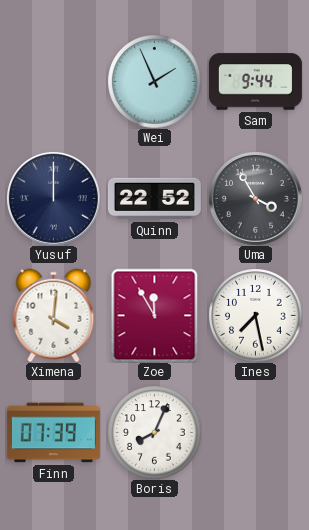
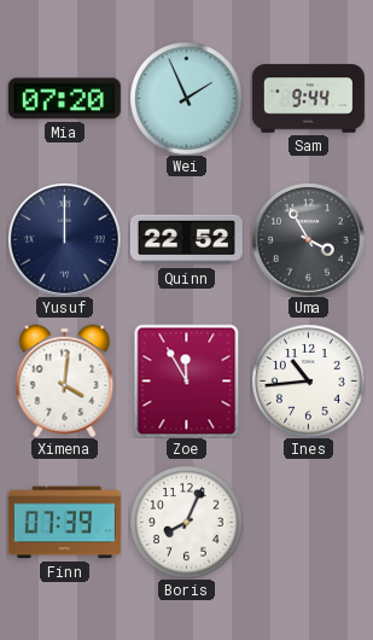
Mia: none -> 07:20 (64, 99)
Ines: 7:28 -> 10:44 (308, 380)
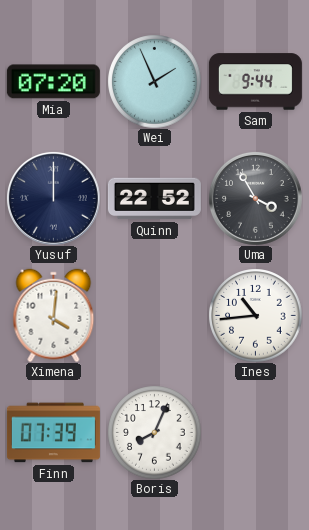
Zoe: 11:55 -> none (187, 380)
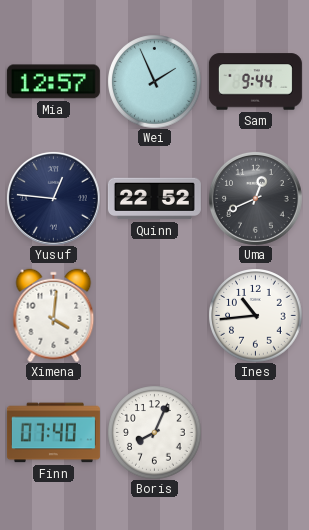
Mia: 07:20 -> 12:57 (53, 82)
Yusuf: 12:00 -> 12:46 (53, 198)
Uma: 3:55 -> 12:41 (255, 198)
Finn: 07:39 -> 07:40 (53, 433)
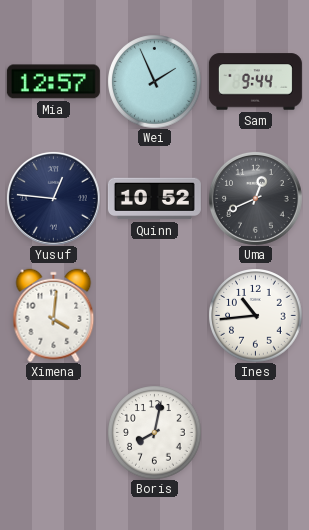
Quinn: 22:52 -> 10:52 (154, 199)
Finn: 07:40 -> none (53, 433)
Boris: 8:04 -> 8:02 (154, 432)
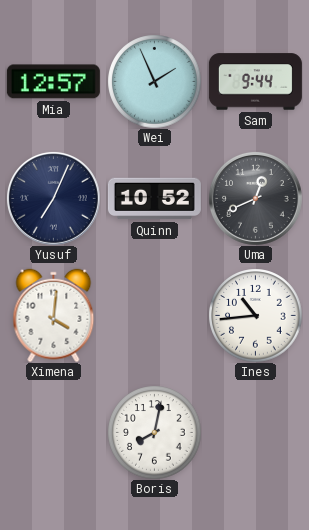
Yusuf: 12:46 -> 7:04 (53, 198)
